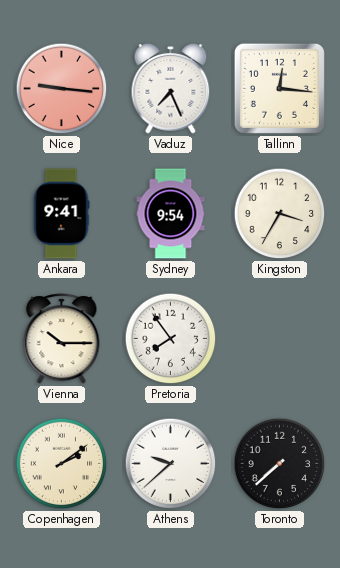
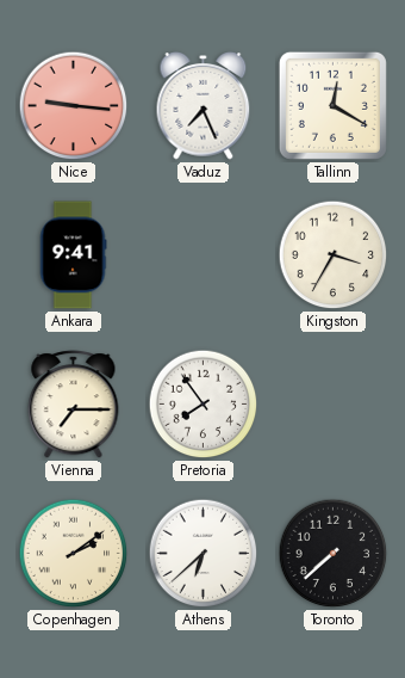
Tallinn: 12:16 -> 12:20 (332, 105)
Sydney: 9:54 -> none (171, 214)
Vienna: 10:15 -> 7:15 (74, 405)
Athens: 9:38 -> 6:38 (204, 554)
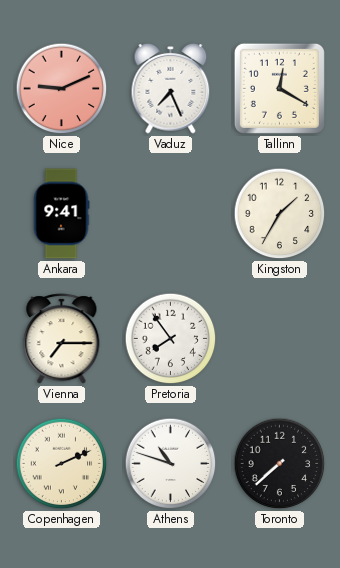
Nice: 9:16 -> 9:11 (62, 89)
Kingston: 3:35 -> 1:35 (280, 214)
Copenhagen: 2:09 -> 2:11 (62, 464)
Athens: 6:38 -> 10:48 (171, 464)
